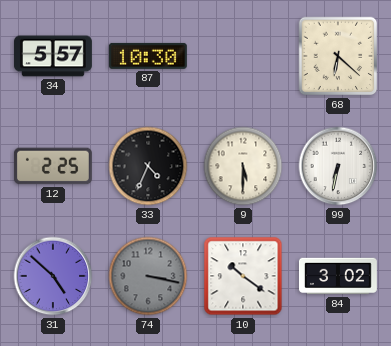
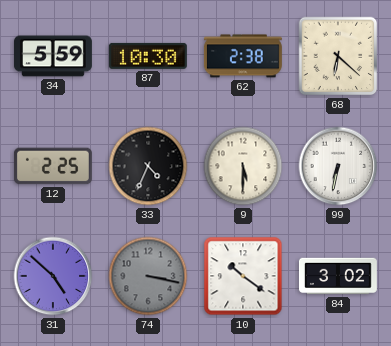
34: 5:57 -> 5:59 (53, 56)
62: none -> 2:38 (243, 56)
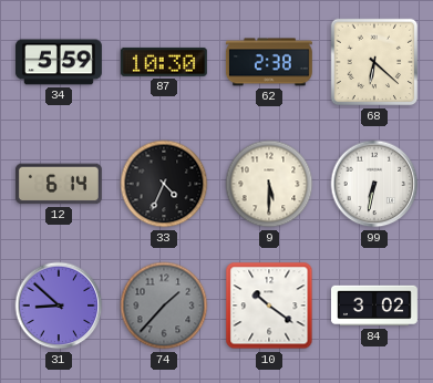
12: 2:25 -> 6:14 (59, 184)
31: 4:52 -> 8:52 (59, 306)
74: 3:17 -> 1:37 (164, 306)
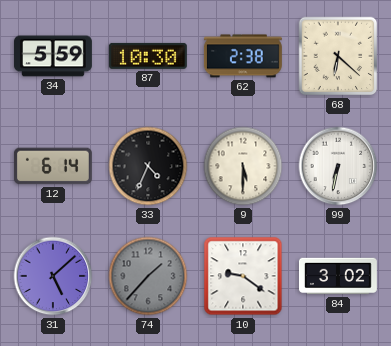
31: 8:52 -> 5:08 (53, 276)
10: 10:21 -> 9:21 (243, 276)
